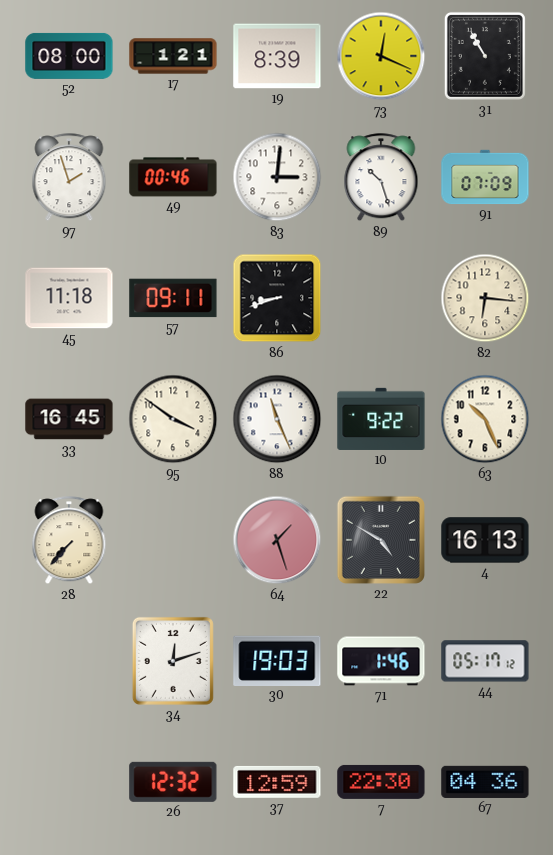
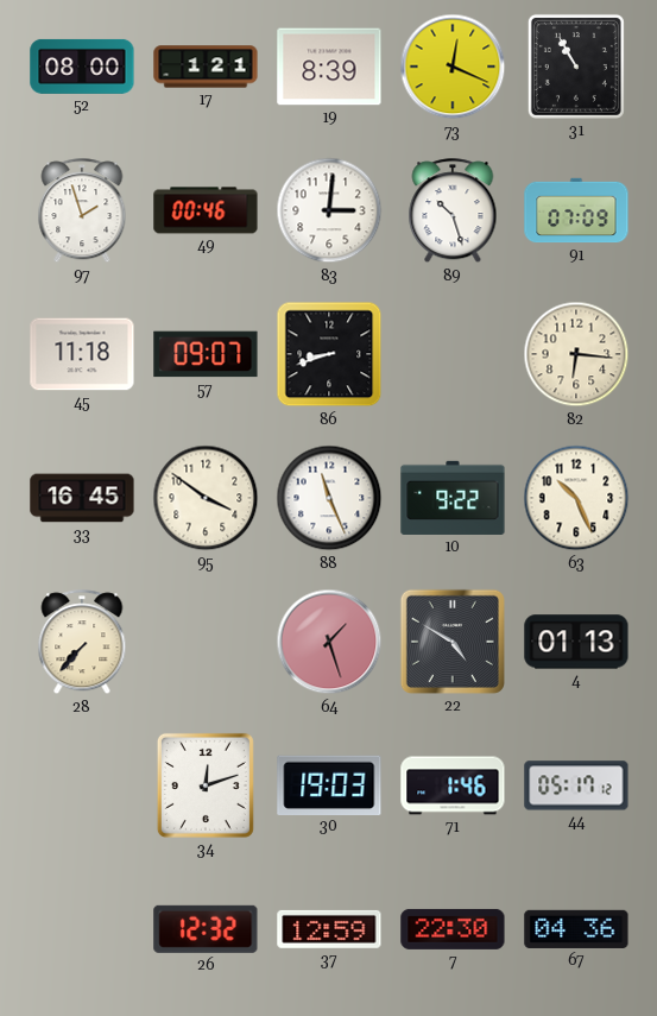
57: 09:11 -> 09:07 (206, 354)
4: 16:13 -> 01:13 (576, 642)
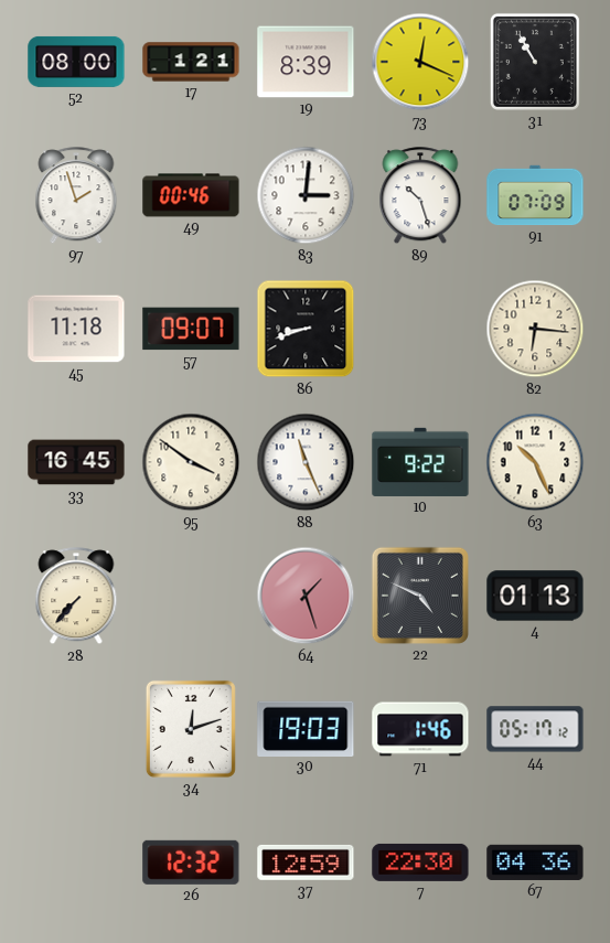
22: 4:50 -> 4:49 (420, 596)
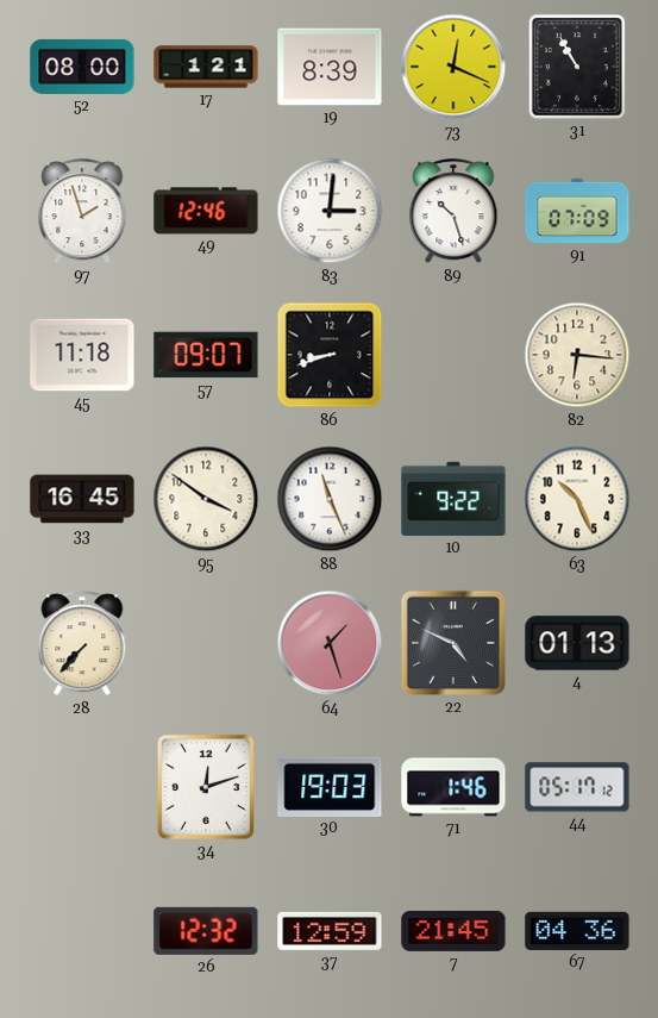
49: 00:46 -> 12:46 (206, 211)
7: 22:30 -> 21:45 (453, 931)
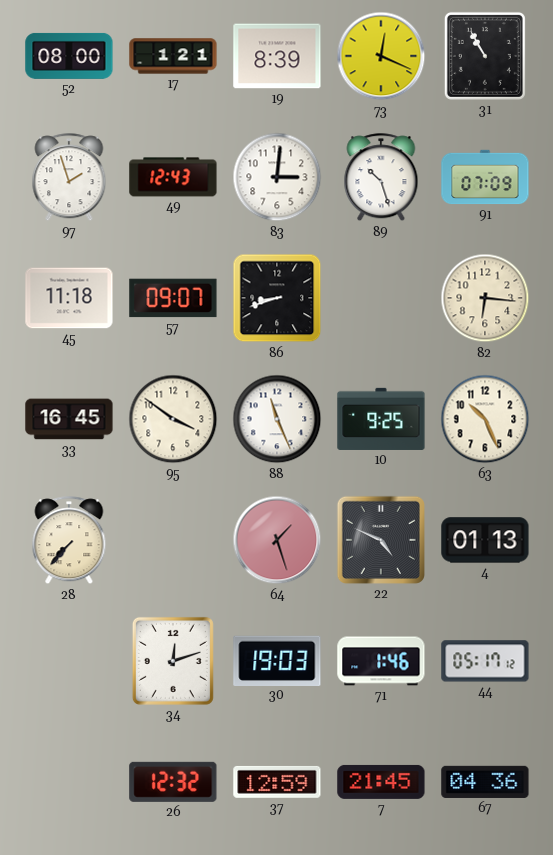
49: 12:46 -> 12:43 (173, 177)
10: 9:22 -> 9:25 (381, 419)
